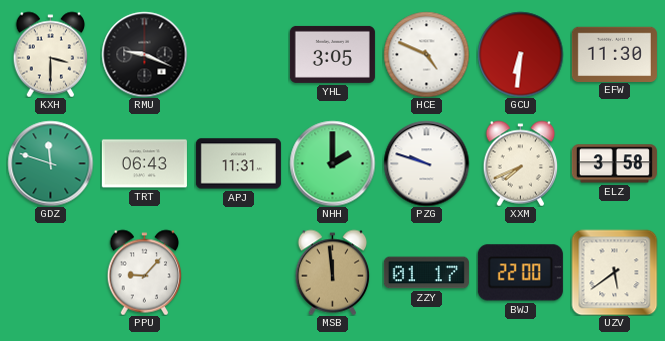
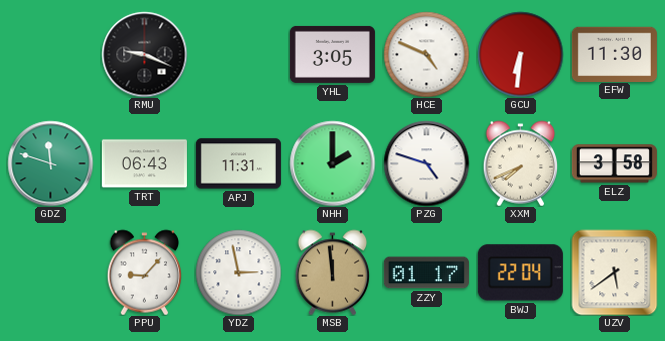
KXH: 3:30 -> none (51, 54)
PZG: 9:48 -> 4:48 (426, 163)
YDZ: none -> 2:58 (238, 272)
BWJ: 22:00 -> 22:04 (520, 273)
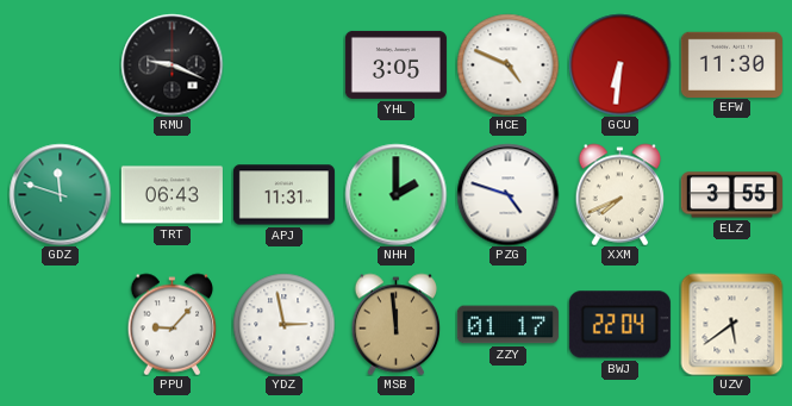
ELZ: 3:58 -> 3:55 (731, 195)
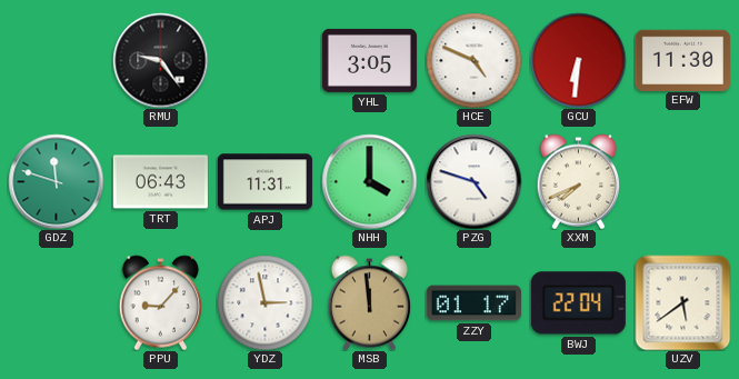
RMU: 9:19 -> 9:24 (160, 60)
NHH: 2:00 -> 4:00 (369, 181)
ELZ: 3:55 -> none (731, 195)
